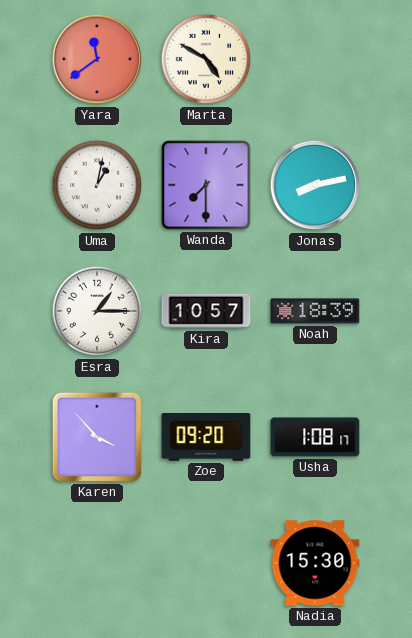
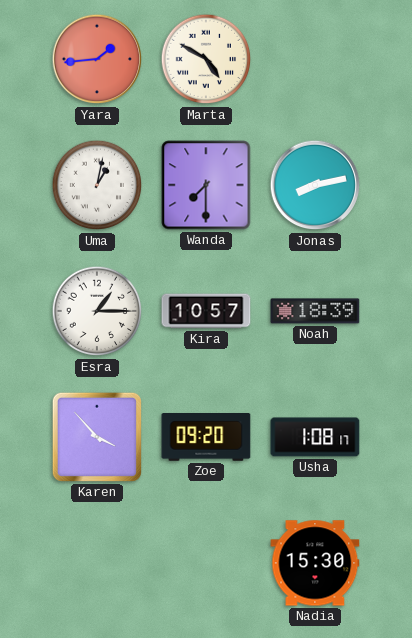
Yara: 11:39 -> 1:44 (97, 59)
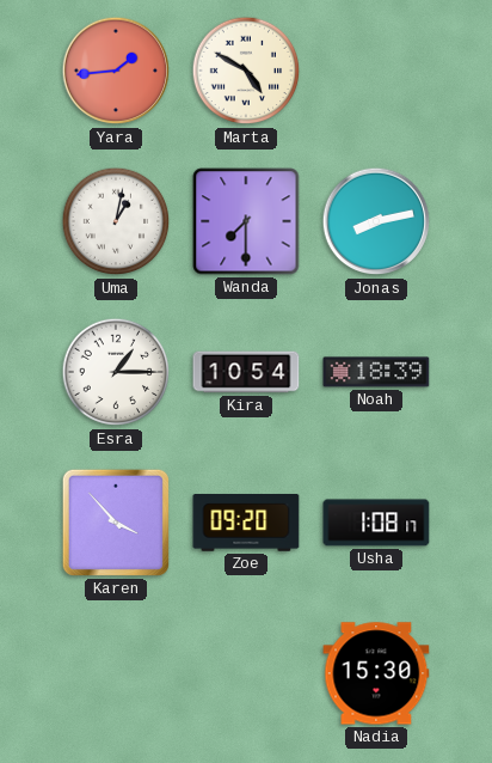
Kira: 10:57 -> 10:54 (246, 372)
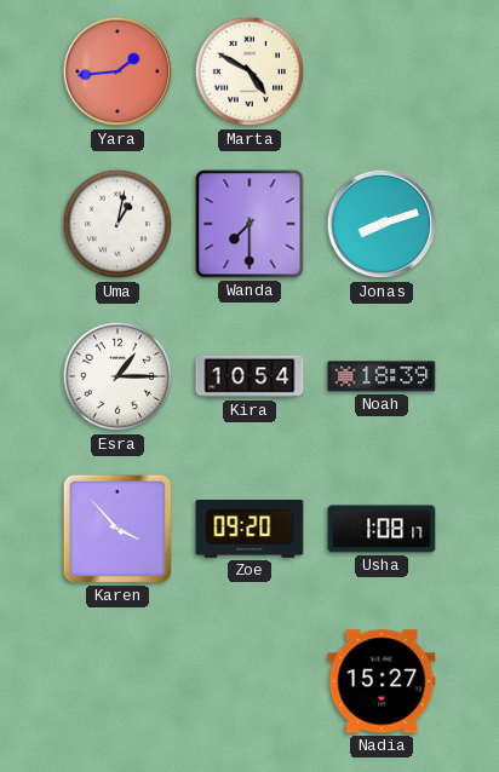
Jonas: 8:13 -> 8:12 (382, 224)
Nadia: 15:30 -> 15:27 (382, 681)
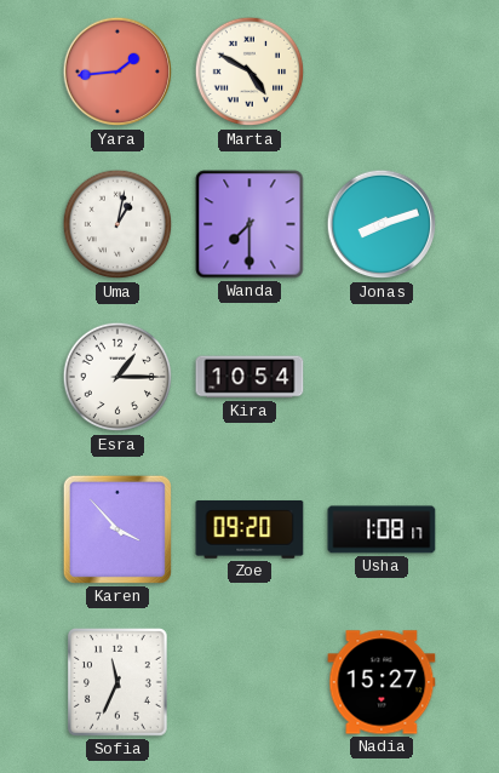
Noah: 18:39 -> none (382, 376)
Sofia: none -> 11:34 (119, 683)
